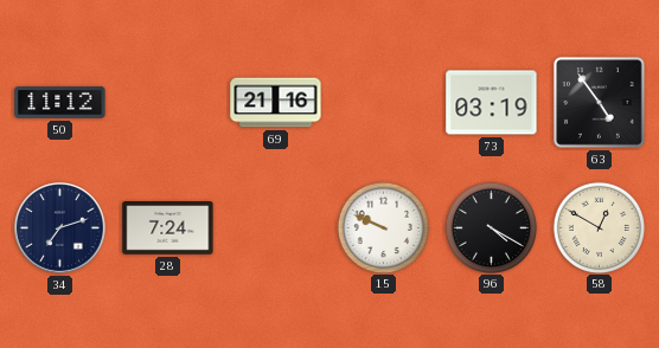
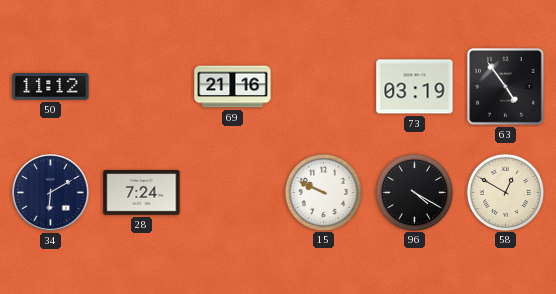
34: 7:12 -> 6:10 (50, 192)
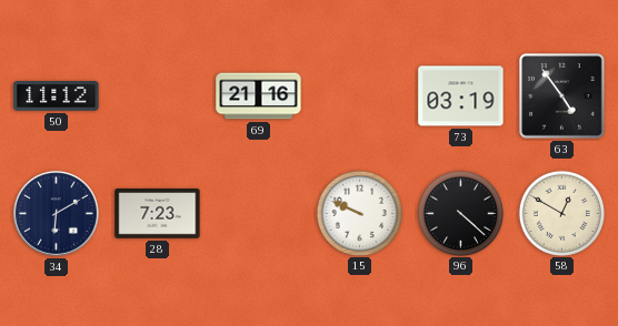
28: 7:24 -> 7:23 (158, 214)
96: 4:20 -> 4:22 (460, 213)
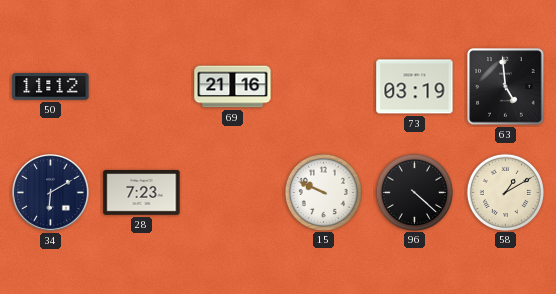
63: 4:54 -> 4:59 (506, 87)
58: 12:50 -> 1:10 (505, 192)
